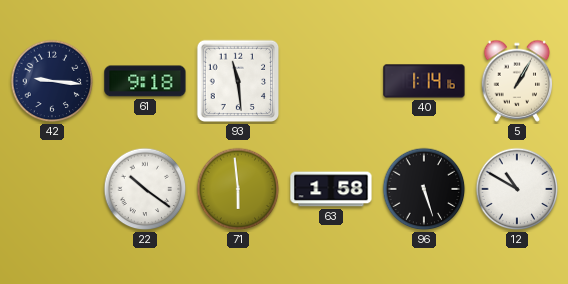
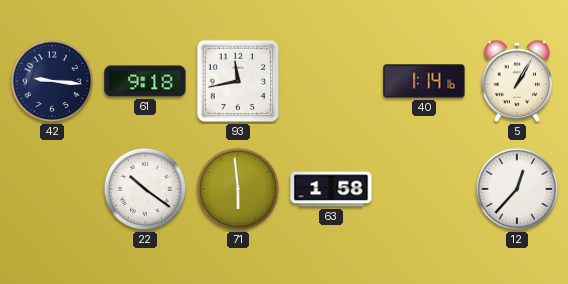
93: 11:29 -> 11:43 (238, 81)
96: 5:27 -> none (424, 189)
12: 10:50 -> 12:37 (517, 189)
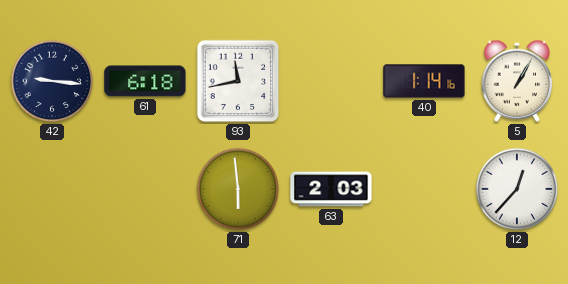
61: 9:18 -> 6:18 (145, 81)
22: 10:21 -> none (145, 189)
63: 1:58 -> 2:03 (331, 189)
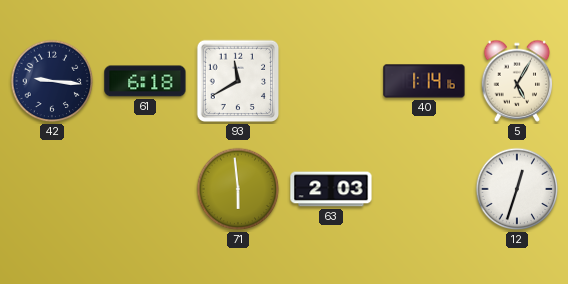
93: 11:43 -> 11:40 (238, 81)
5: 1:05 -> 5:05 (517, 81)
12: 12:37 -> 12:33 (517, 189)
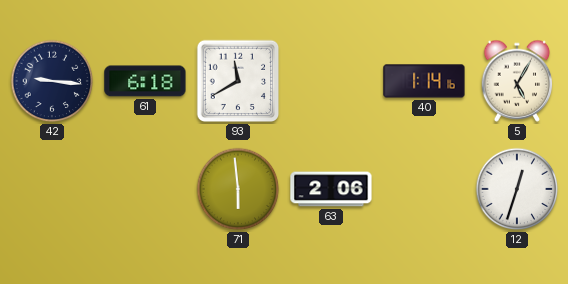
63: 2:03 -> 2:06 (331, 189)
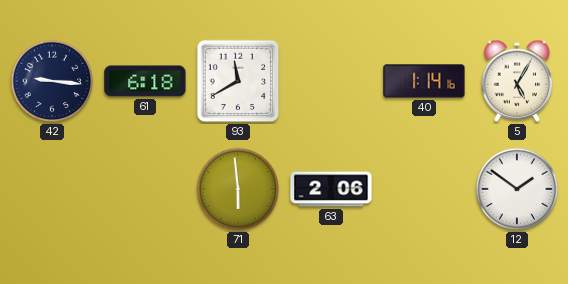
12: 12:33 -> 1:51 (517, 189)
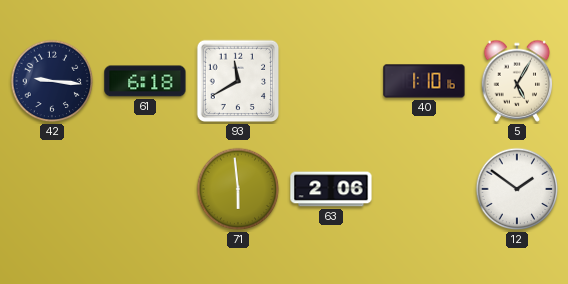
40: 1:14 -> 1:10 (424, 81)
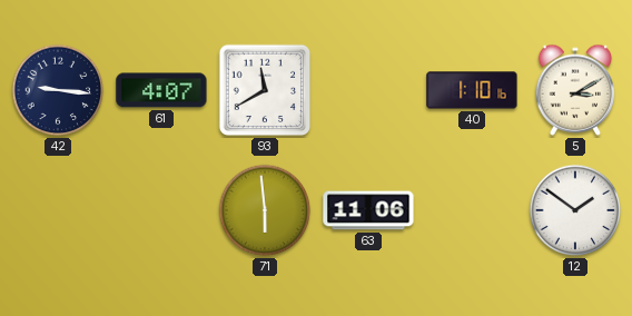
61: 6:18 -> 4:07 (161, 90)
5: 5:05 -> 3:10 (575, 90)
63: 2:06 -> 11:06 (368, 210)
